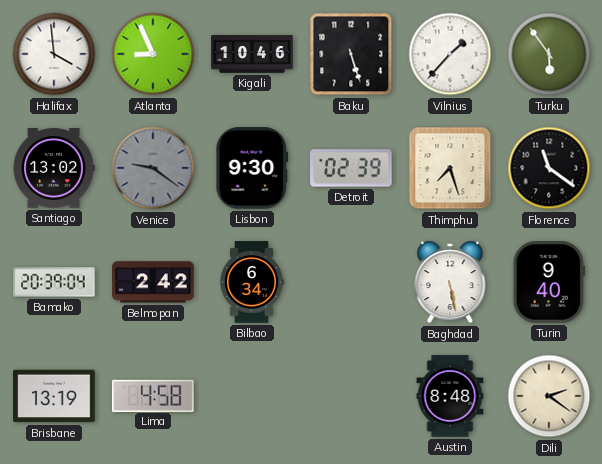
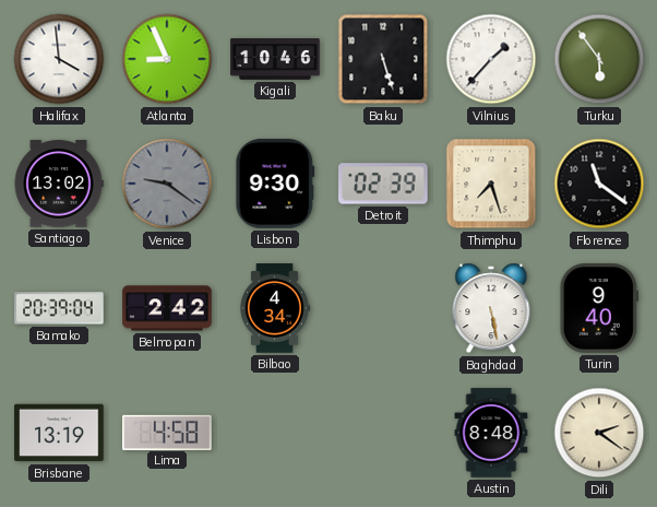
Bilbao: 6:34 -> 4:34 (274, 308)
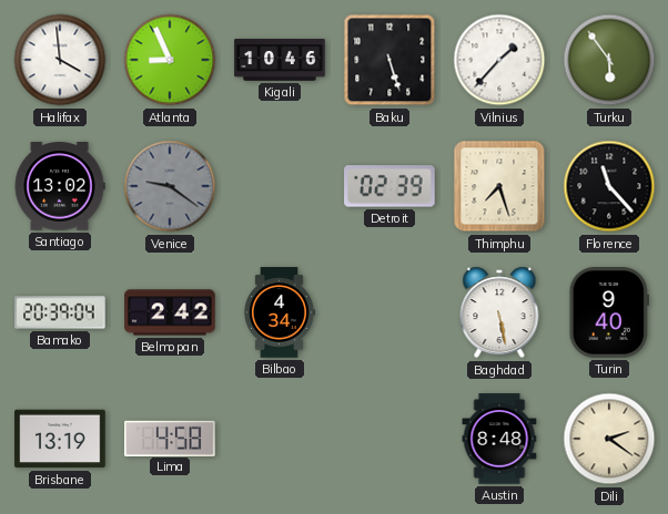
Lisbon: 9:30 -> none (275, 184)
Florence: 11:21 -> 11:23 (609, 186)
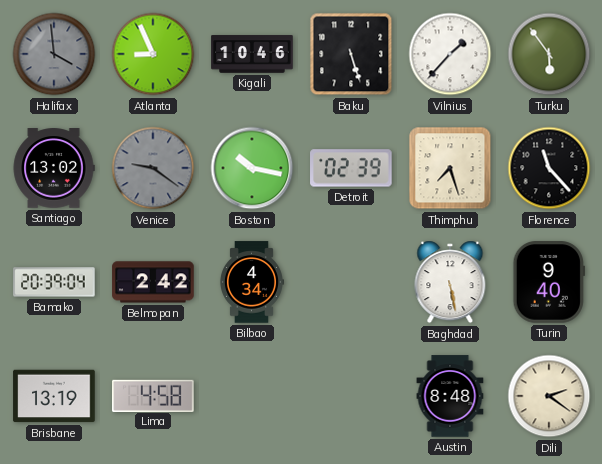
Halifax dial: white -> grey (54, 54)
Boston: none -> 10:17 (252, 168)
